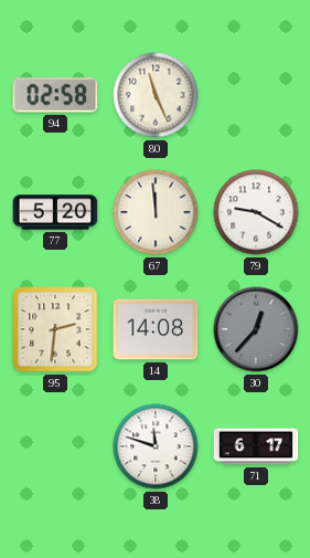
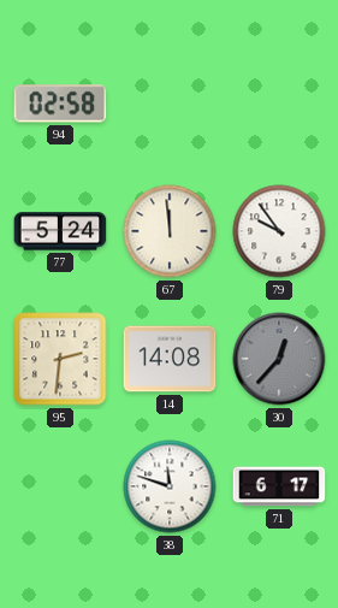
80: 11:26 -> none (156, 95)
77: 5:20 -> 5:24 (60, 231)
79: 9:20 -> 9:54 (279, 231)
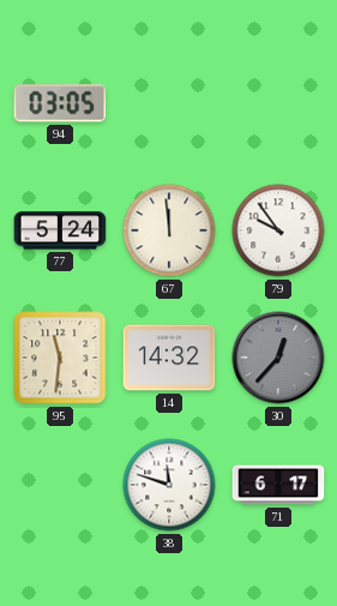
94: 02:58 -> 03:05 (60, 103)
95: 2:31 -> 11:31 (60, 358)
14: 14:08 -> 14:32 (169, 358)
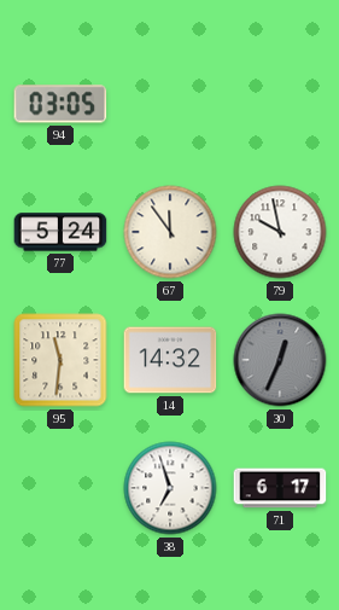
67: 11:59 -> 11:54 (170, 232)
79: 9:54 -> 9:58 (280, 232)
30: 12:37 -> 12:34 (280, 360)
38: 11:48 -> 6:57 (170, 488)
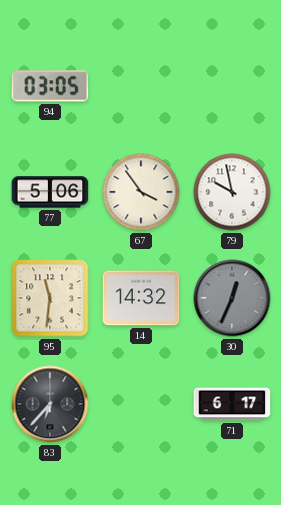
77: 5:24 -> 5:06 (50, 192)
67: 11:54 -> 3:54 (141, 192)
83: none -> 6:37 (50, 404)
38: 6:57 -> none (170, 488)
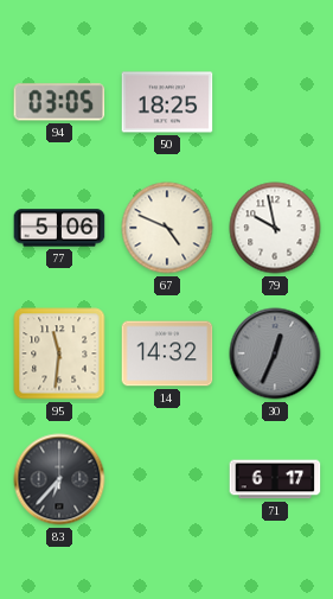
50: none -> 18:25 (167, 102)
67: 3:54 -> 4:49 (167, 228)
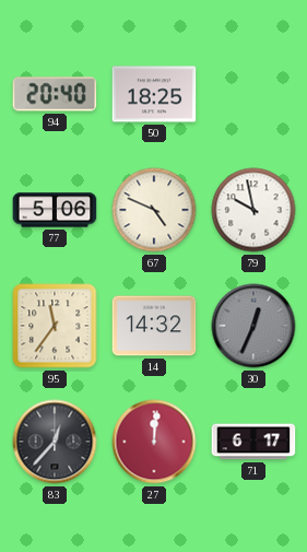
94: 03:05 -> 20:40 (55, 94)
95: 11:31 -> 11:36 (55, 326)
83: 6:37 -> 12:37 (55, 442)
27: none -> 12:01 (154, 442)
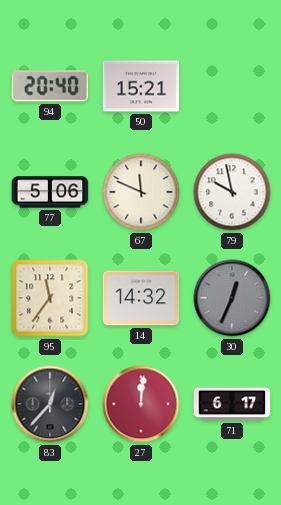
50: 18:25 -> 15:21 (141, 86)
67: 4:49 -> 11:49 (141, 192)
